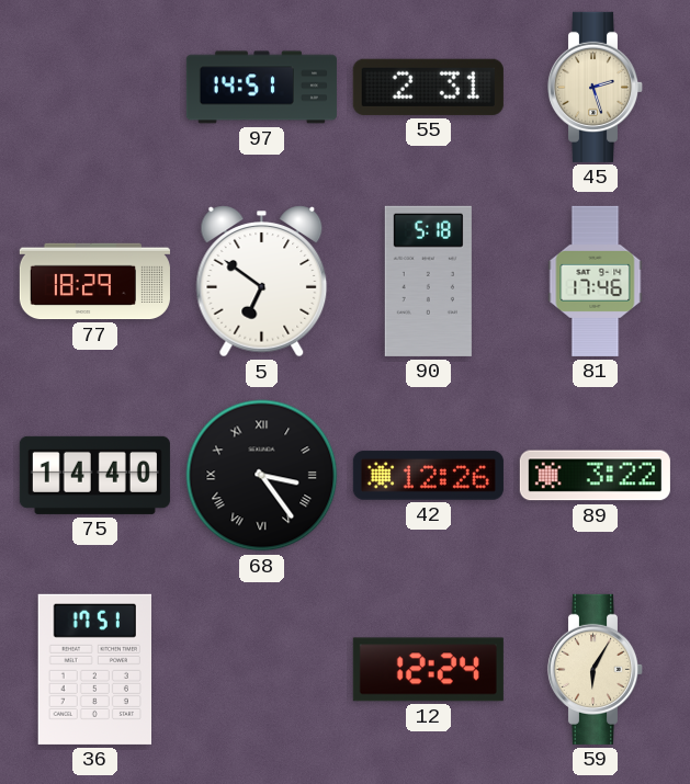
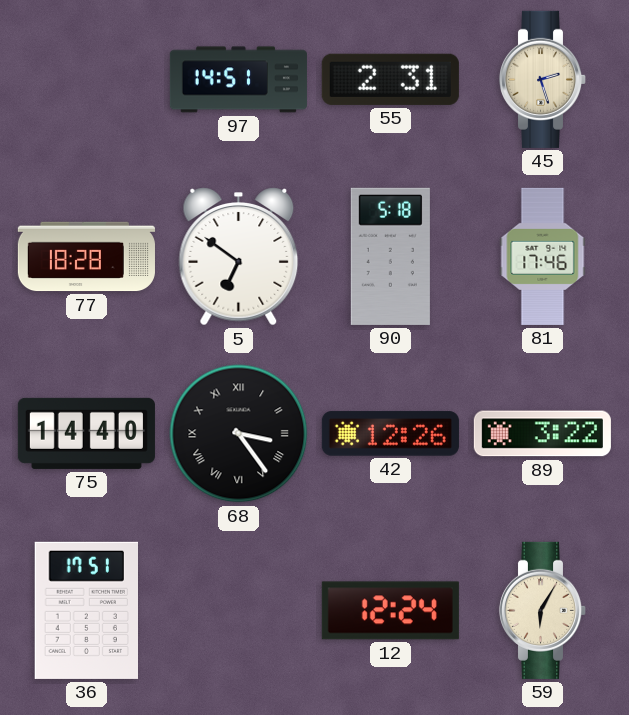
77: 18:29 -> 18:28 (86, 257)
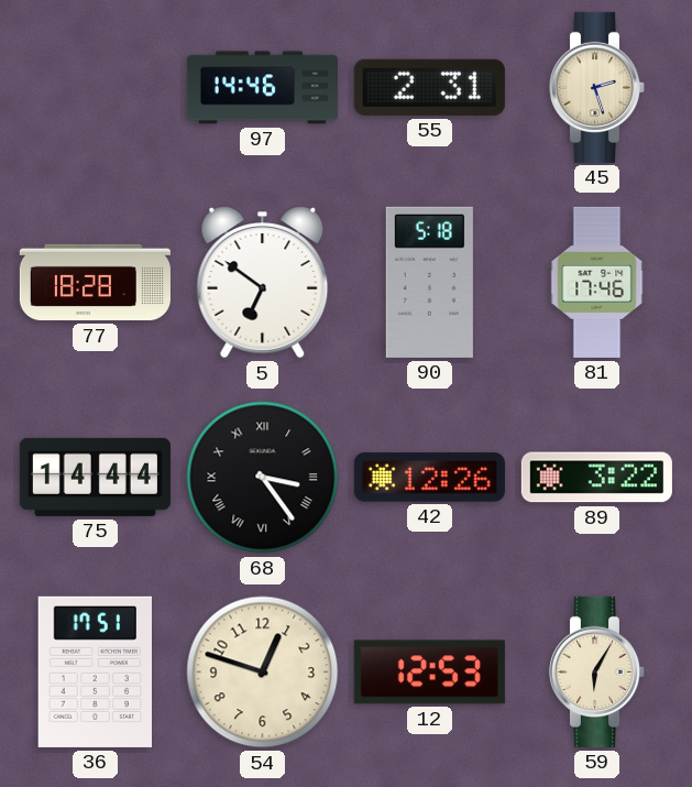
97: 14:51 -> 14:46 (262, 88)
75: 14:40 -> 14:44 (95, 477)
54: none -> 12:48 (263, 673)
12: 12:24 -> 12:53 (429, 673)
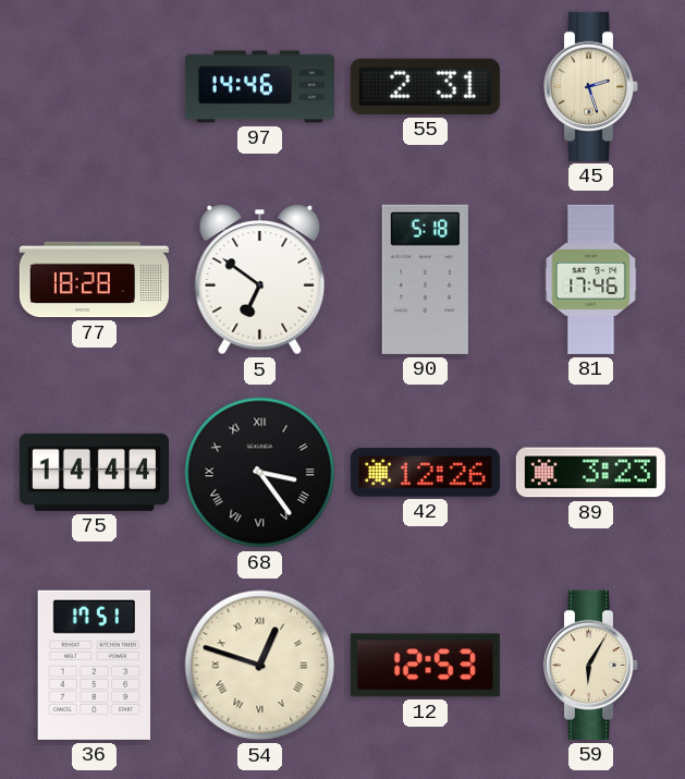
89: 3:22 -> 3:23 (590, 473)
54 numerals: Arabic -> Roman (260, 666)
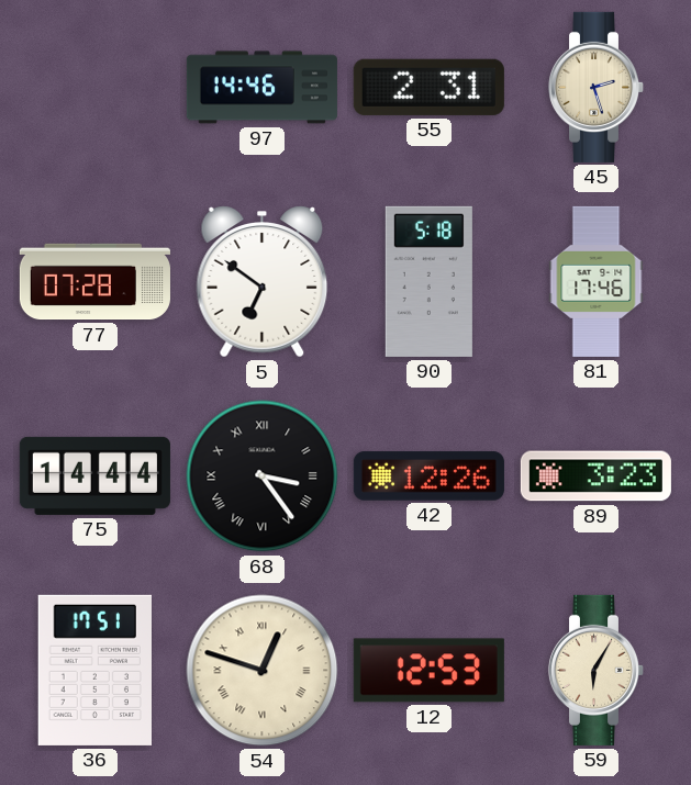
77: 18:28 -> 07:28 (94, 282)
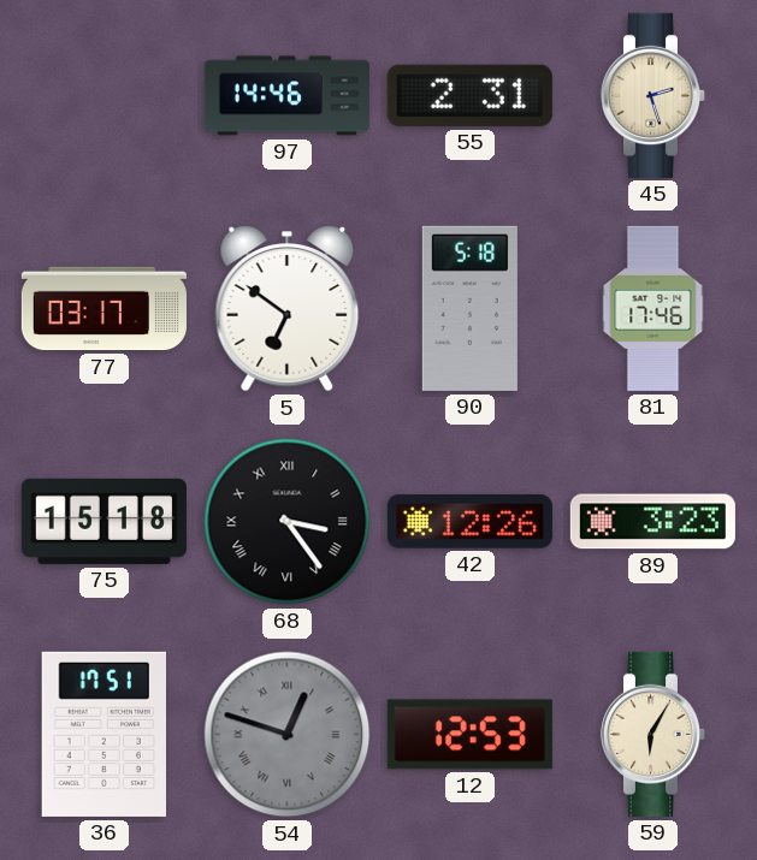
77: 07:28 -> 03:17 (104, 309)
75: 14:44 -> 15:18 (104, 521)
54 dial: cream -> grey (288, 735)
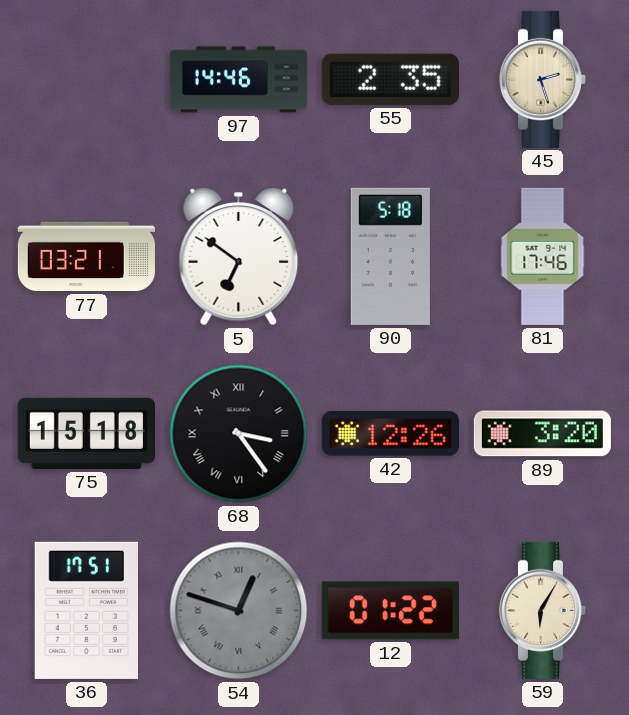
55: 2:31 -> 2:35 (390, 79)
77: 03:17 -> 03:21 (86, 257)
89: 3:23 -> 3:20 (542, 434)
12: 12:53 -> 01:22 (390, 611)
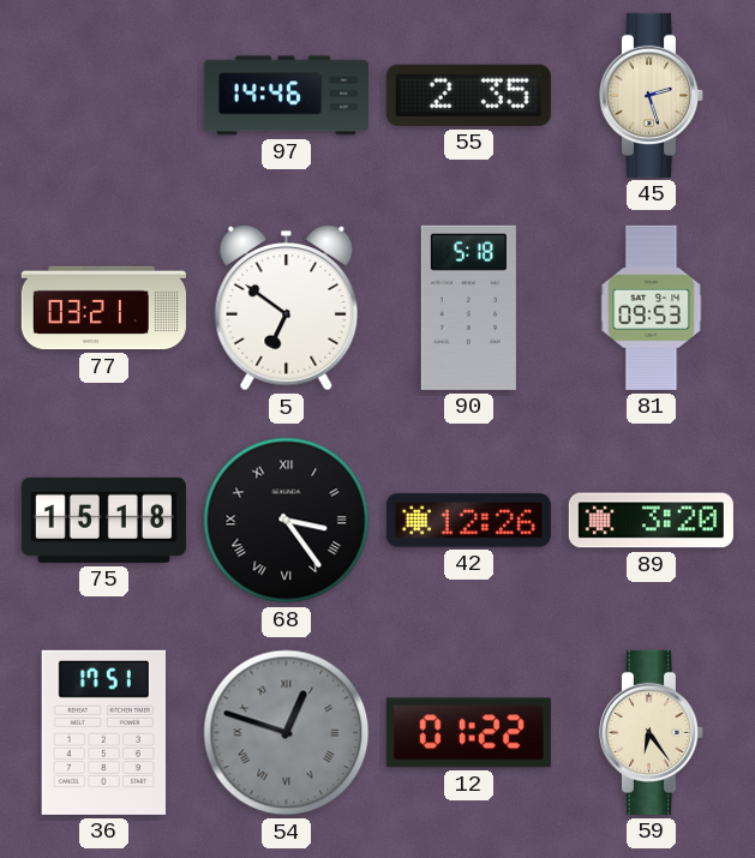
81: 17:46 -> 09:53 (652, 307)
59: 6:05 -> 6:24 (652, 732)
